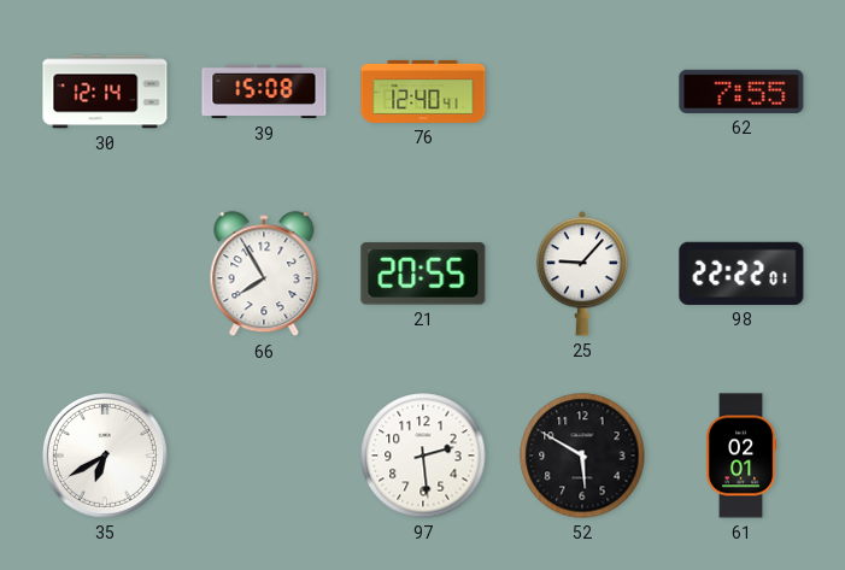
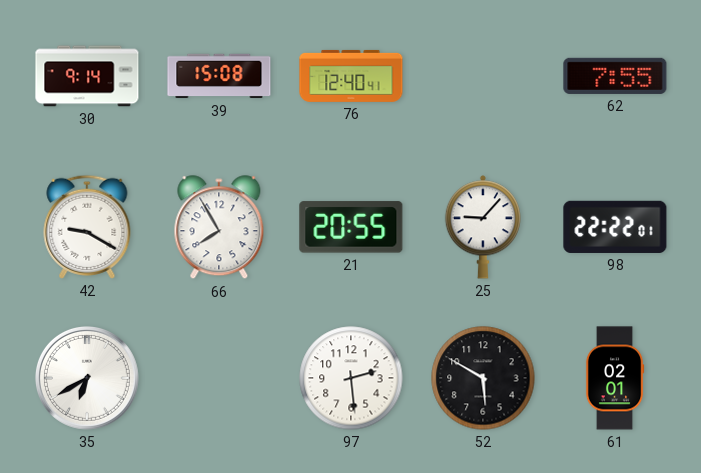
30: 12:14 -> 9:14 (87, 76)
42: none -> 9:20 (87, 227)
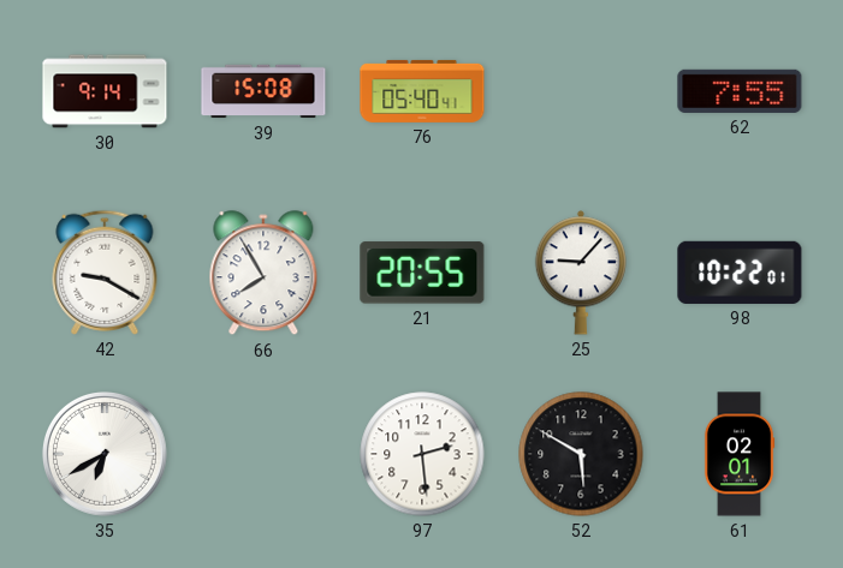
76: 12:40 -> 05:40 (422, 91)
98: 22:22 -> 10:22 (740, 273)
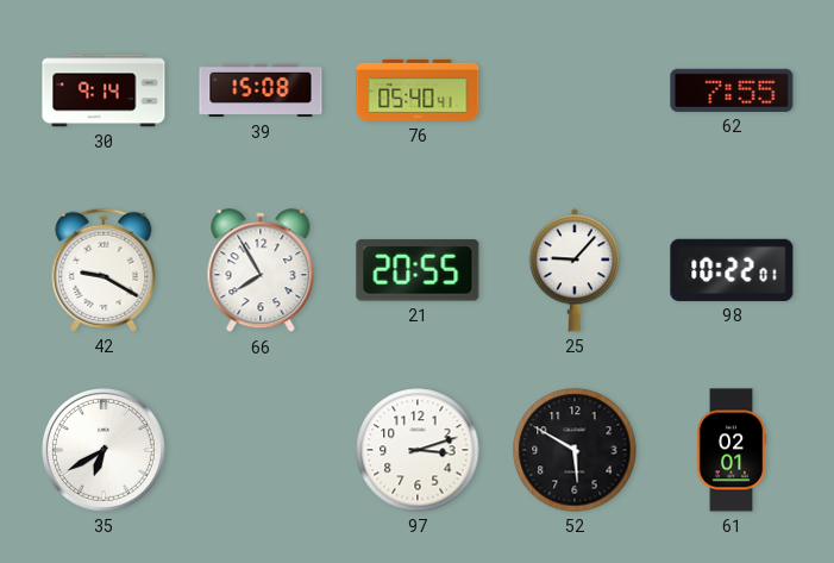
97: 2:29 -> 3:12 (418, 450)
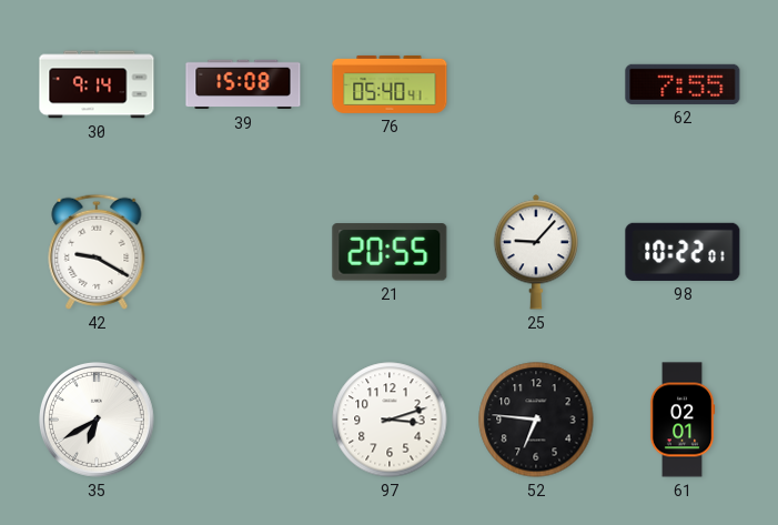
66: 7:55 -> none (261, 271)
52: 5:50 -> 6:46 (536, 420)
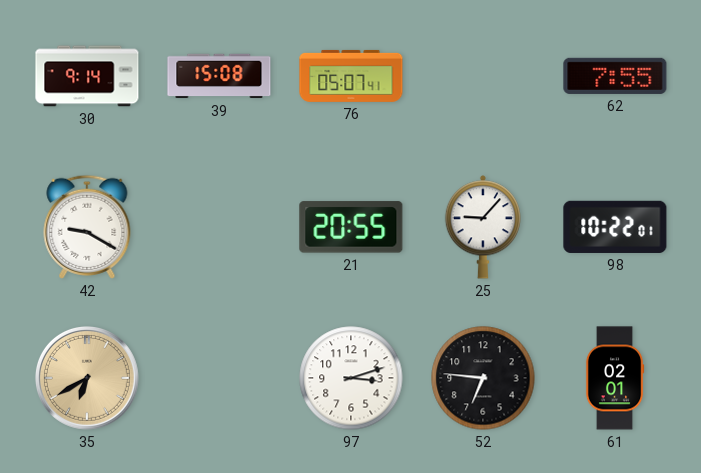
76: 05:40 -> 05:07 (351, 76)
35 dial: white -> champagne (87, 378)
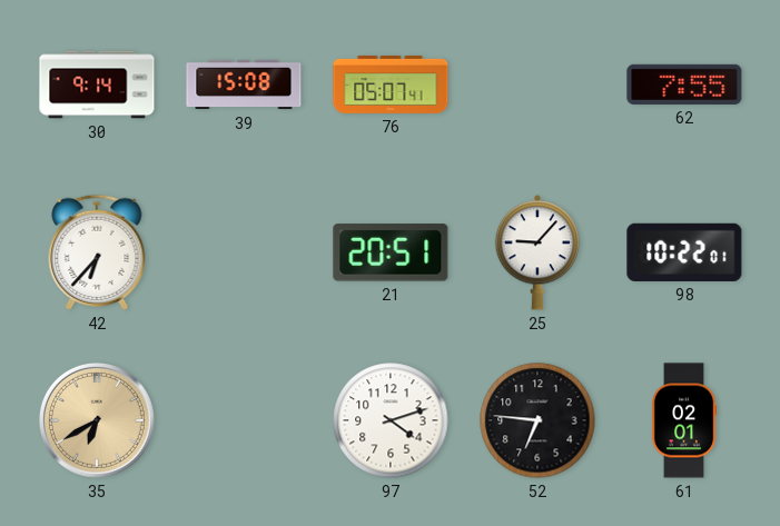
42: 9:20 -> 6:37 (97, 252)
21: 20:55 -> 20:51 (391, 252)
97: 3:12 -> 4:12 (391, 420)
